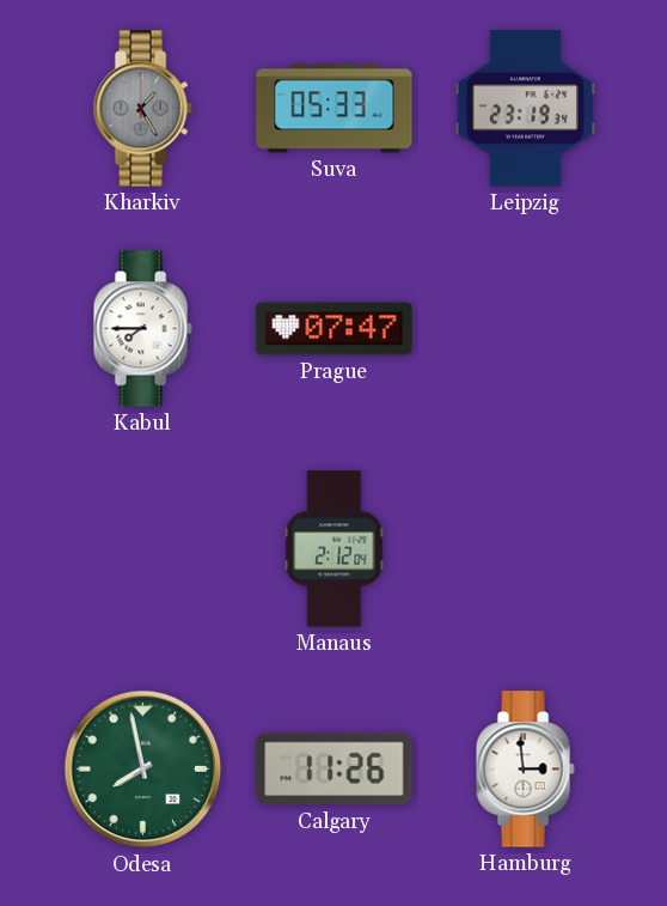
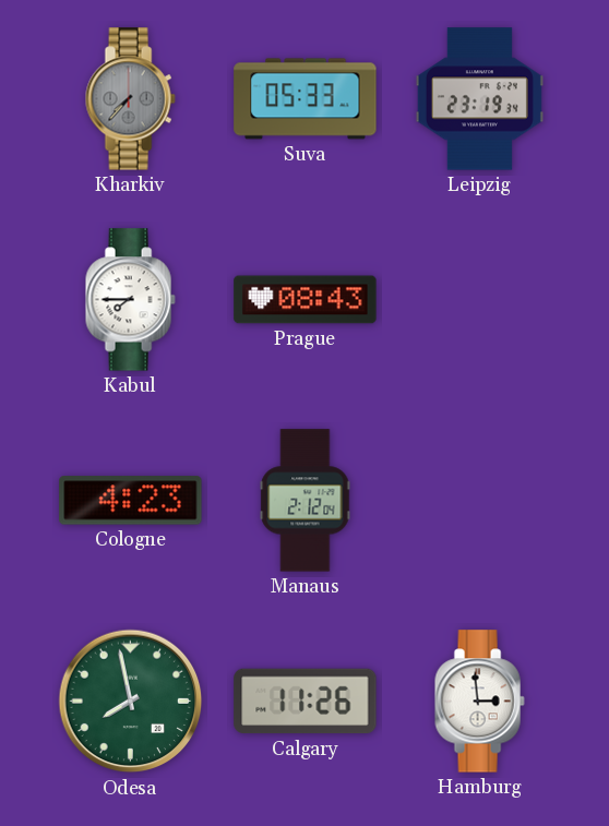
Kharkiv: 1:25 -> 7:37 (130, 99)
Prague: 07:47 -> 08:43 (306, 300)
Cologne: none -> 4:23 (131, 501)
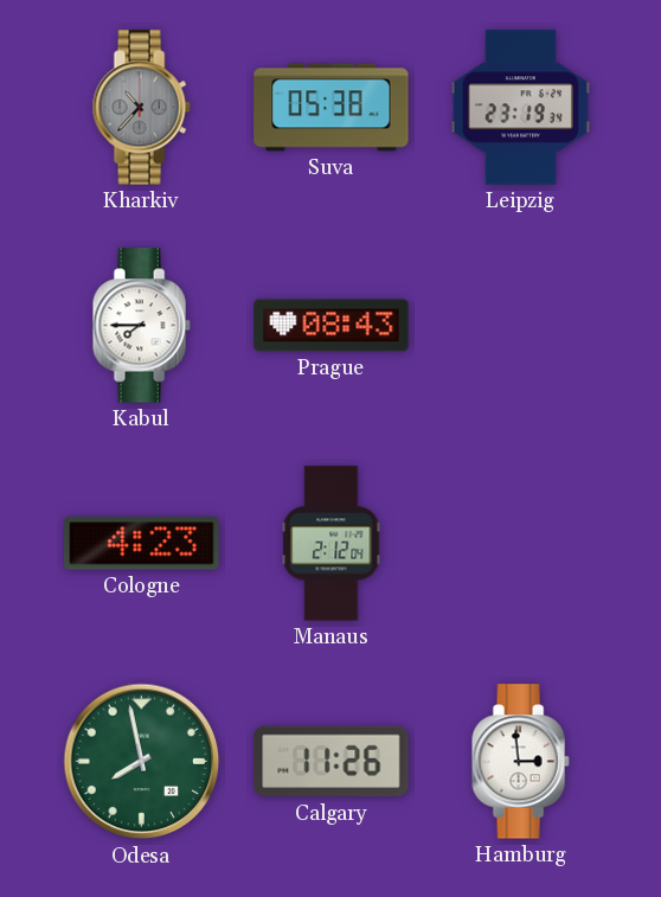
Kharkiv: 7:37 -> 10:37 (141, 108)
Suva: 05:33 -> 05:38 (332, 108)
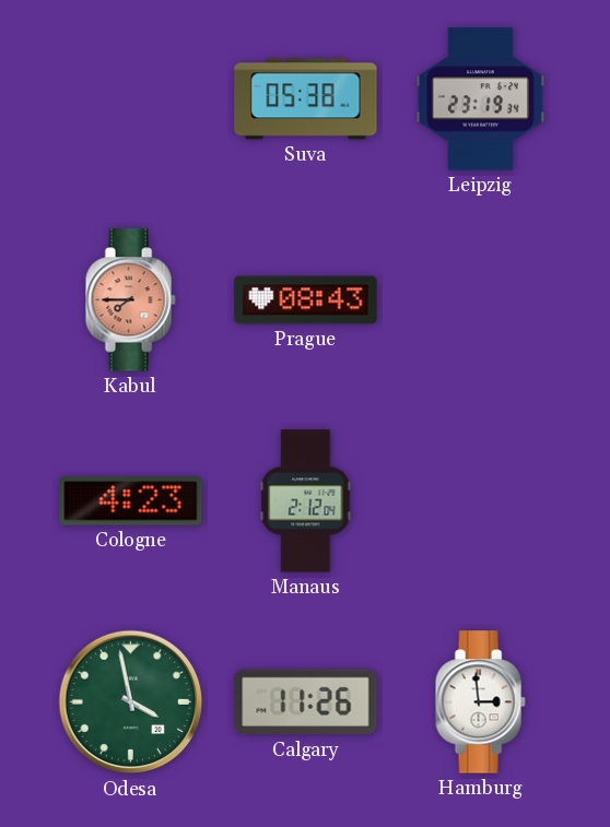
Kharkiv: 10:37 -> none (141, 108)
Kabul dial: white -> salmon (130, 300)
Odesa: 7:58 -> 3:58 (131, 702)
